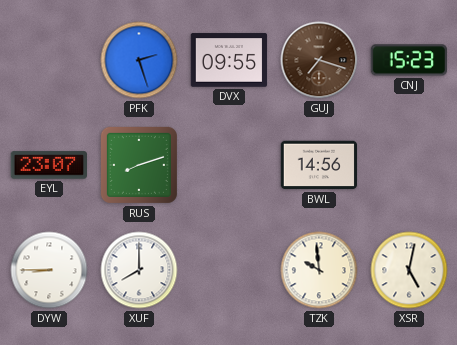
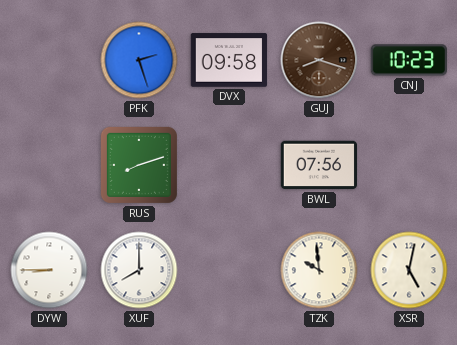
DVX: 09:55 -> 09:58 (229, 60)
GUJ: 7:18 -> 8:18 (319, 60)
CNJ: 15:23 -> 10:23 (408, 60)
EYL: 23:07 -> none (48, 165)
BWL: 14:56 -> 07:56 (319, 165)
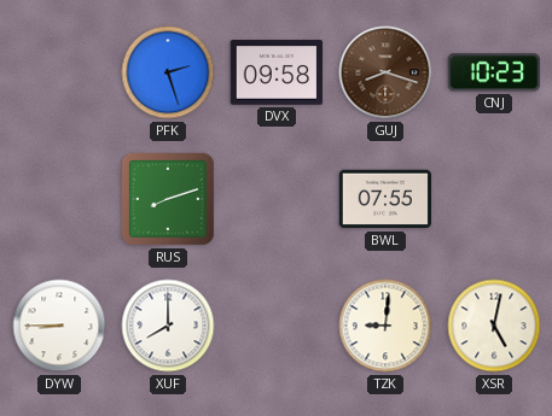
BWL: 07:56 -> 07:55 (385, 199)
TZK: 9:59 -> 9:01 (385, 326)
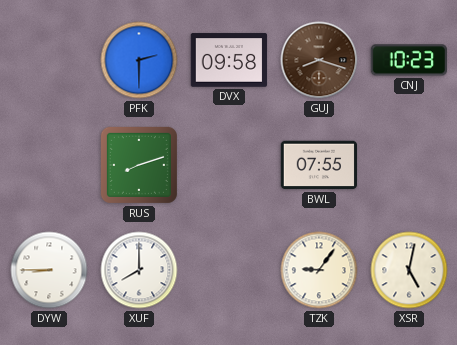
PFK: 2:27 -> 2:30 (139, 60)
TZK: 9:01 -> 9:06 (319, 270)
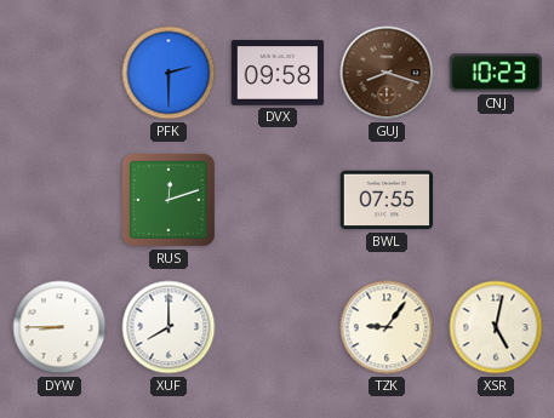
RUS: 8:12 -> 12:12 (169, 200)
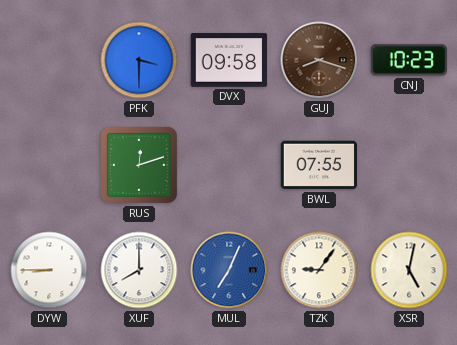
PFK: 2:30 -> 3:30 (139, 60)
MUL: none -> 7:04 (229, 270)
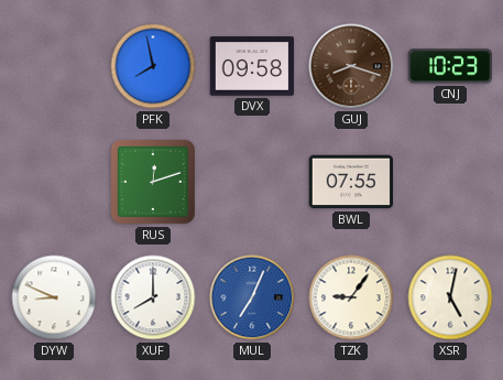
PFK: 3:30 -> 7:58 (153, 66)
DYW: 8:45 -> 8:49 (54, 297)
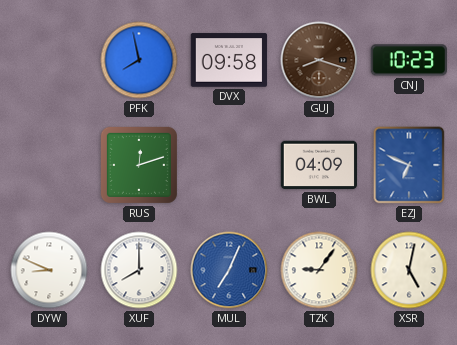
BWL: 07:55 -> 04:09 (319, 165)
EZJ: none -> 6:49 (409, 165)
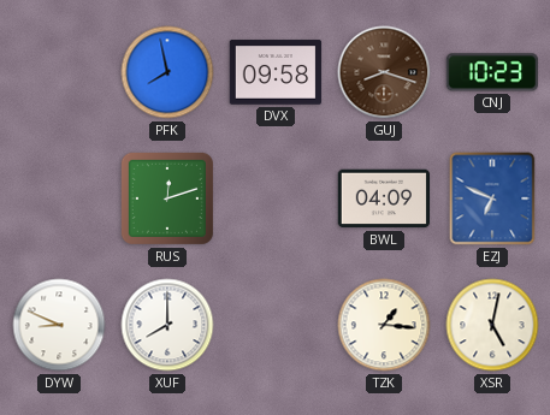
MUL: 7:04 -> none (229, 270)
TZK: 9:06 -> 1:16 (384, 325)
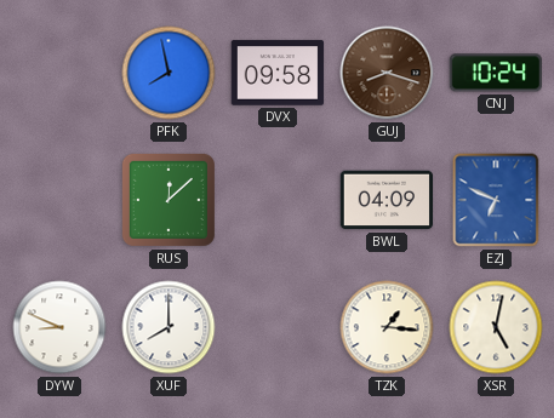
CNJ: 10:23 -> 10:24 (495, 73)
RUS: 12:12 -> 12:08 (169, 200)
